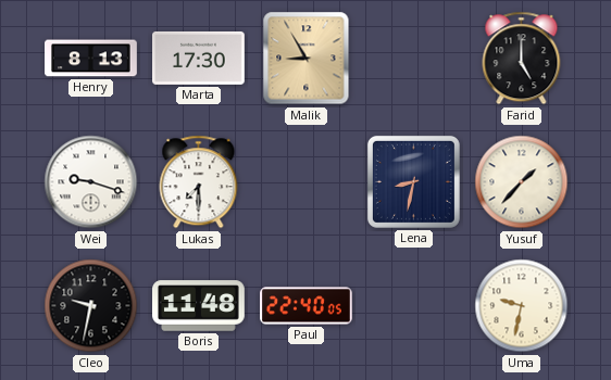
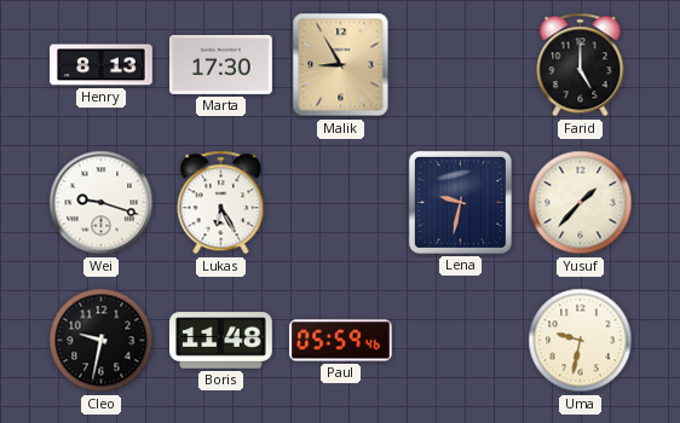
Lukas: 7:30 -> 6:25 (221, 203)
Lena: 8:32 -> 9:32 (460, 202)
Paul: 22:40 -> 05:59 (341, 341)
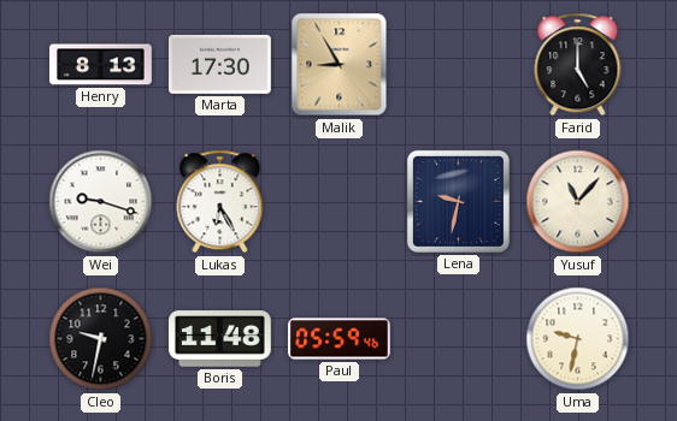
Yusuf: 1:37 -> 11:07 (578, 202)
